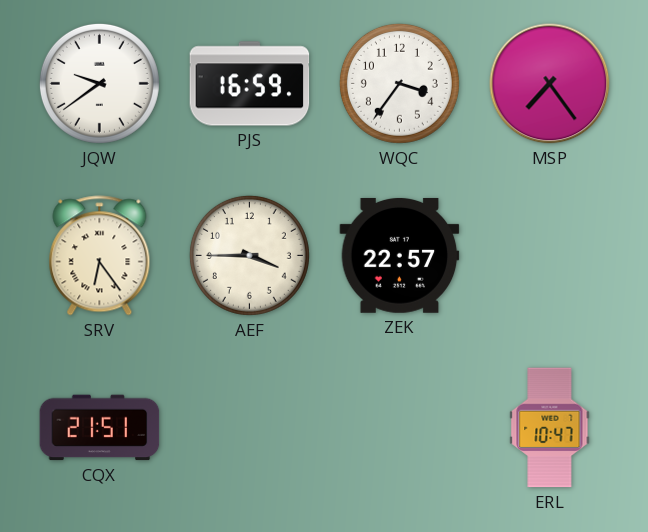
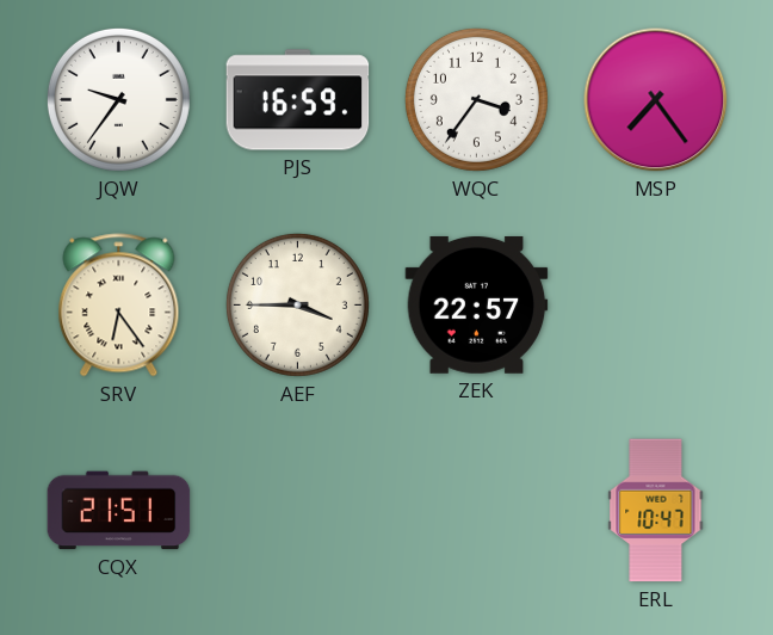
JQW: 9:39 -> 9:36 (118, 99)
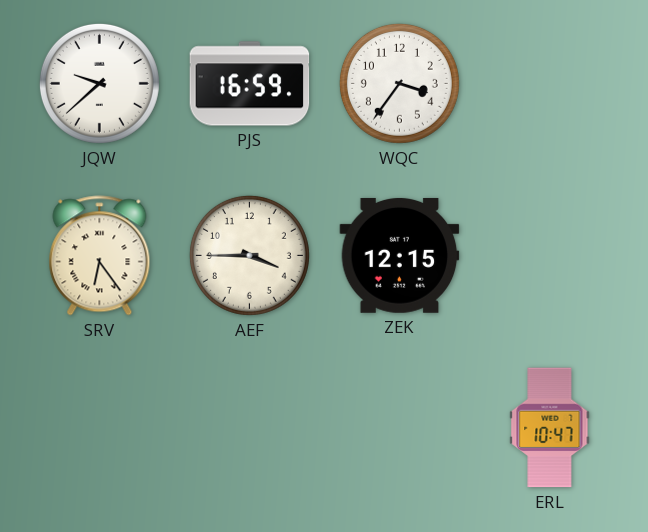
JQW: 9:36 -> 9:38 (99, 83)
MSP: 7:24 -> none (656, 100)
ZEK: 22:57 -> 12:15 (400, 255)
CQX: 21:51 -> none (119, 511)
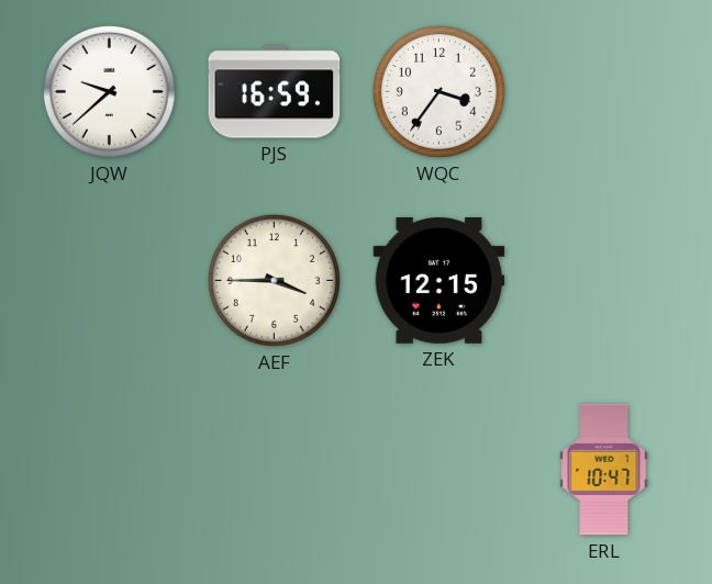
SRV: 6:24 -> none (100, 256)
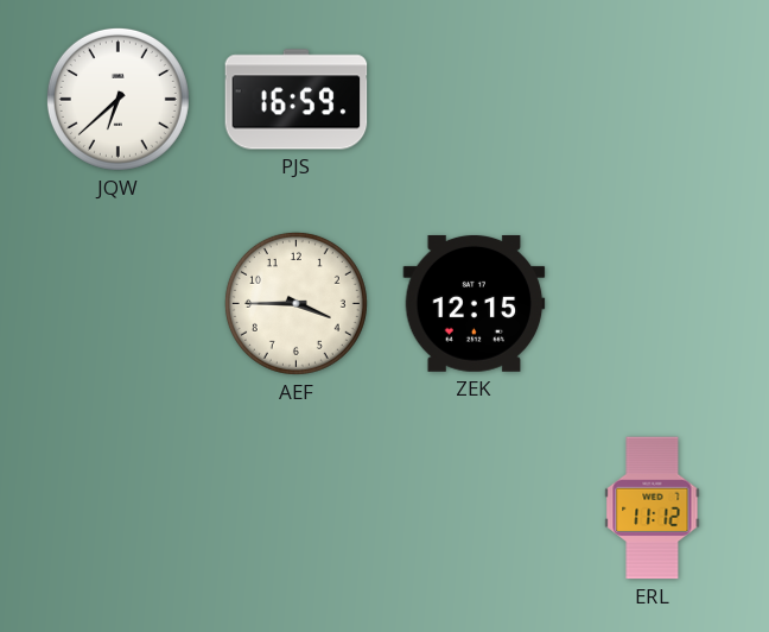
JQW: 9:38 -> 6:38 (117, 99)
WQC: 3:36 -> none (438, 91)
ERL: 10:47 -> 11:12 (653, 508)
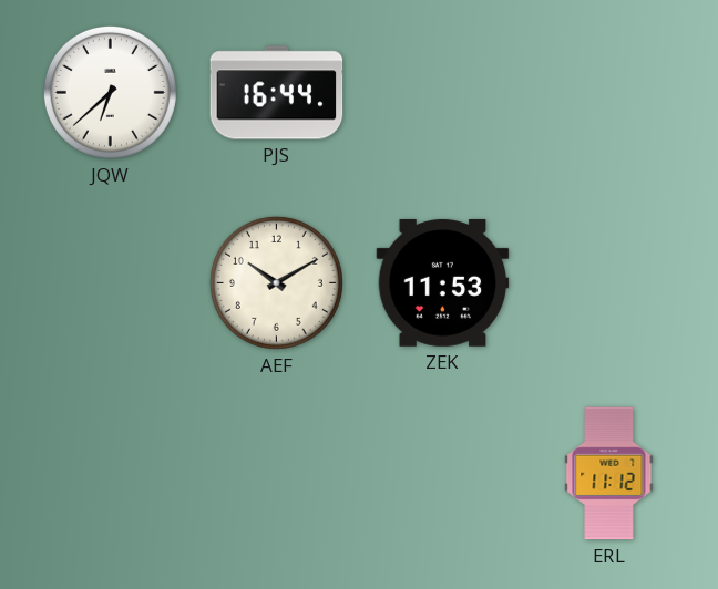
PJS: 16:59 -> 16:44 (277, 93)
AEF: 3:45 -> 10:10 (276, 282)
ZEK: 12:15 -> 11:53 (443, 282)
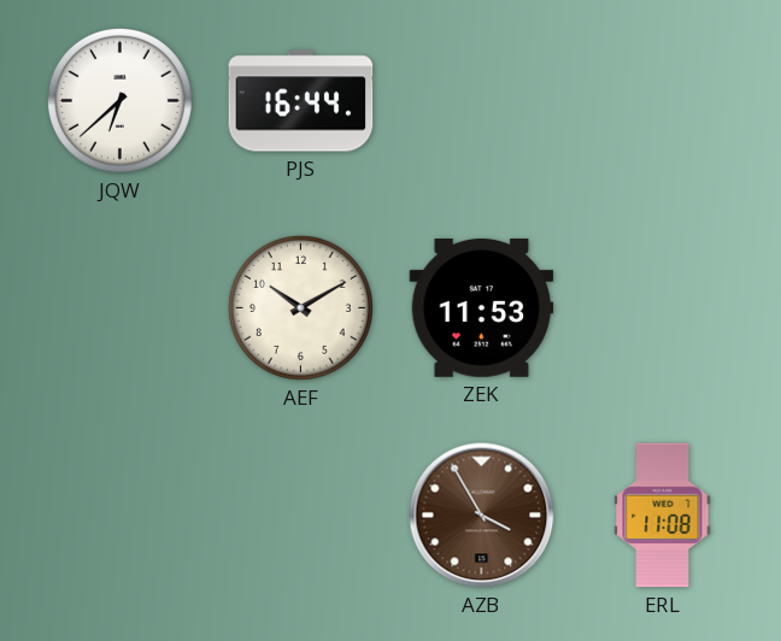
AZB: none -> 3:55 (482, 516)
ERL: 11:12 -> 11:08 (663, 516)
